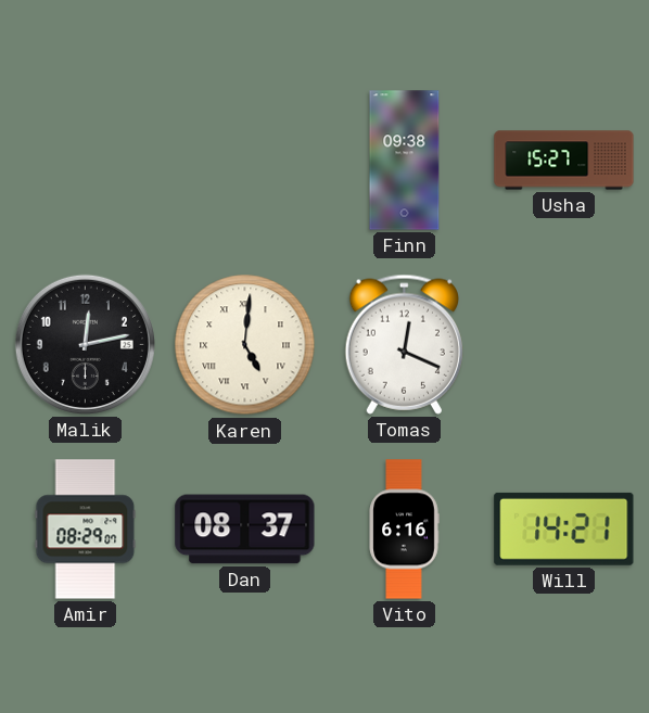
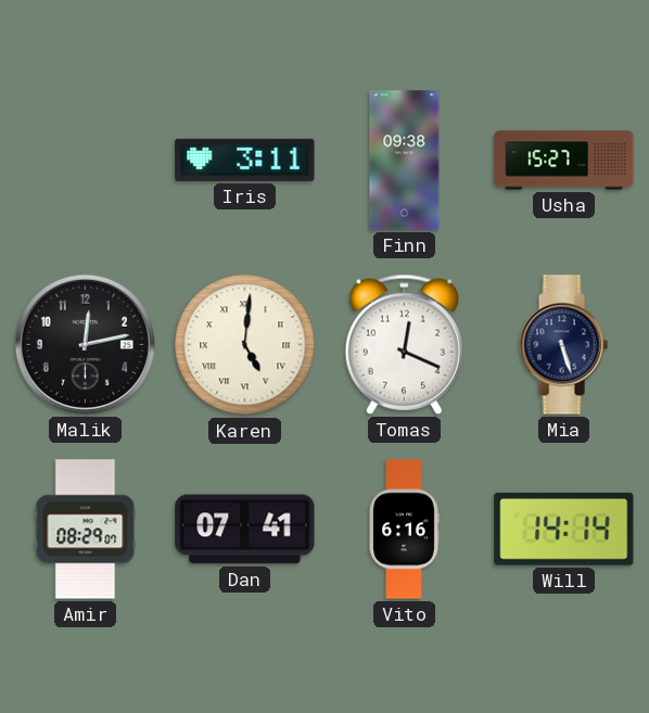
Iris: none -> 3:11 (245, 160)
Mia: none -> 5:27 (563, 345)
Dan: 08:37 -> 07:41 (245, 530)
Will: 14:21 -> 14:14 (564, 529)
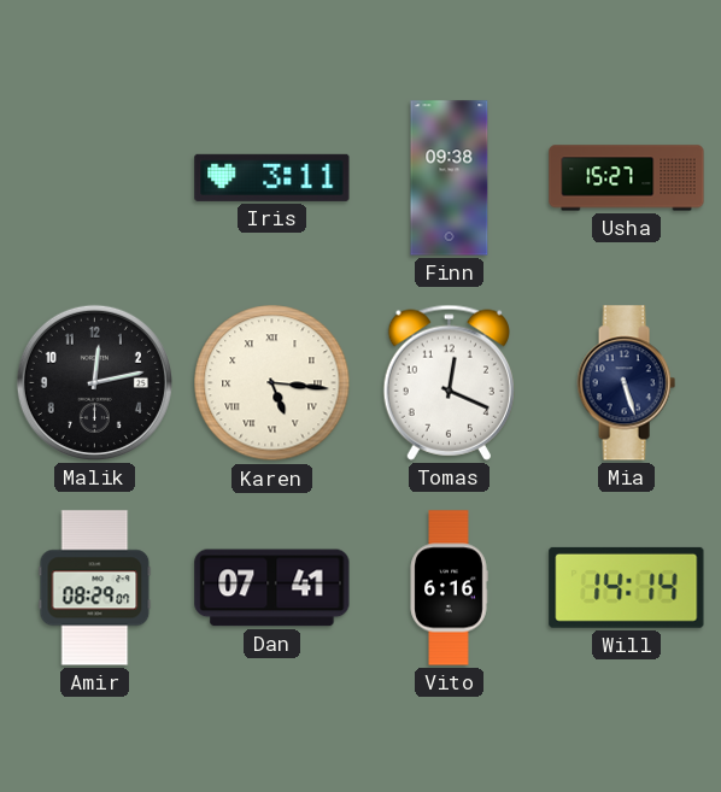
Karen: 5:01 -> 5:16 (272, 383)
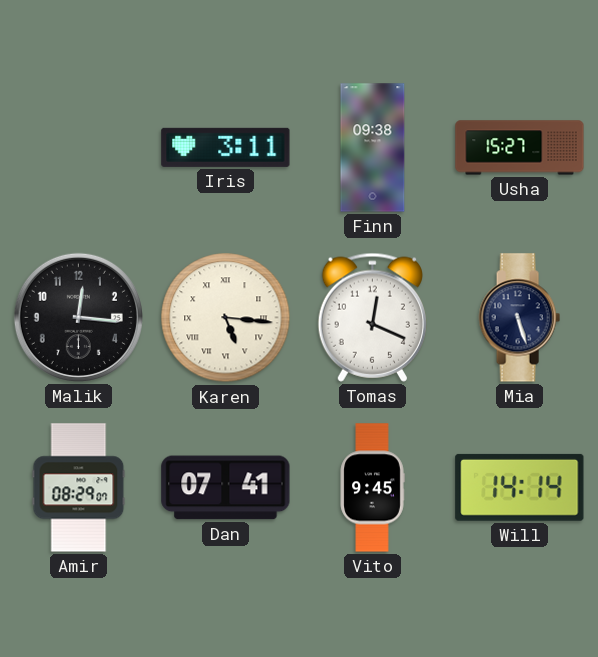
Malik: 12:13 -> 12:16 (78, 317)
Vito: 6:16 -> 9:45 (372, 488)
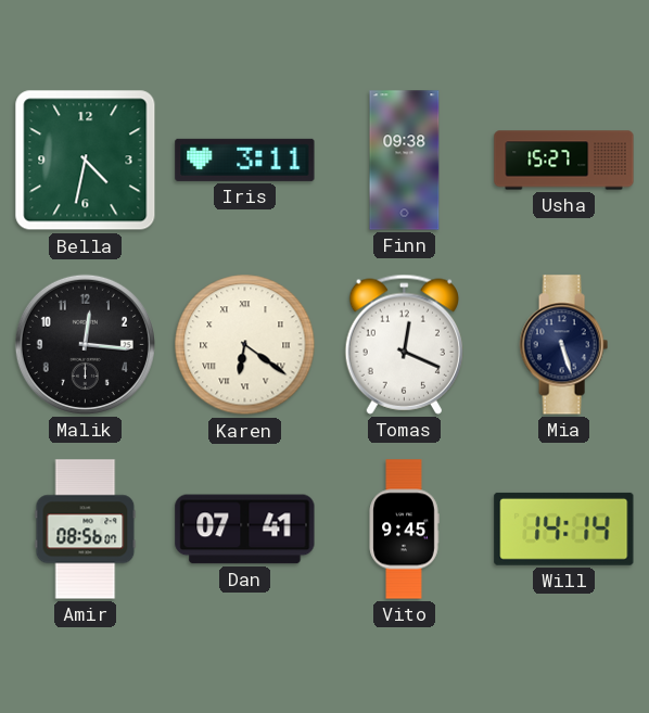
Bella: none -> 4:32 (86, 161)
Karen: 5:16 -> 6:21 (245, 345)
Amir: 08:29 -> 08:56 (86, 530)
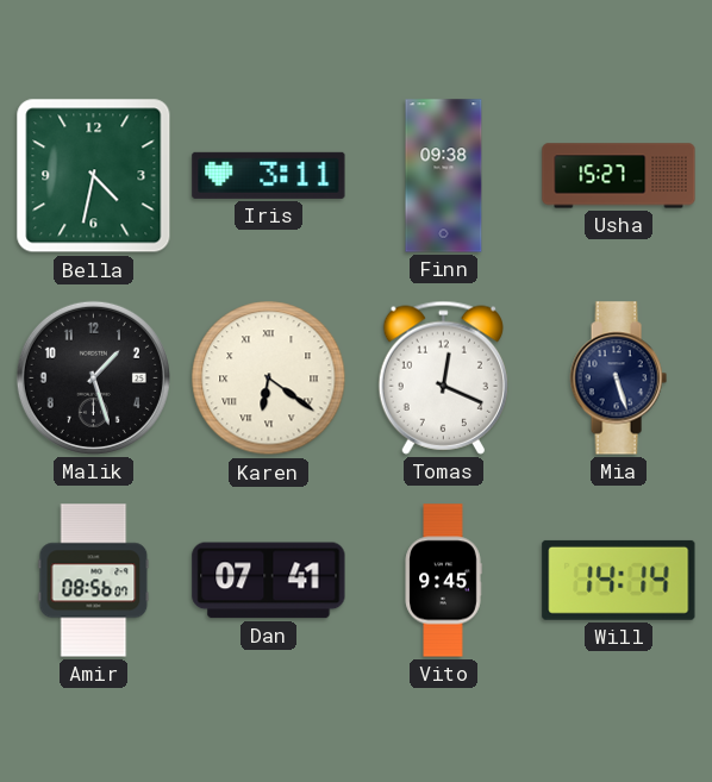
Malik: 12:16 -> 1:27 (93, 377)
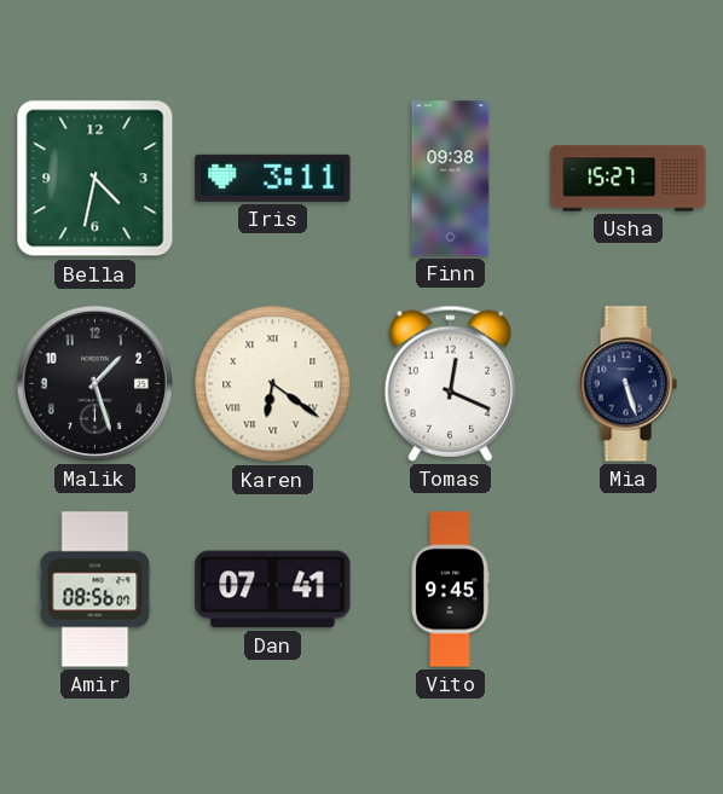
Will: 14:14 -> none (619, 580)
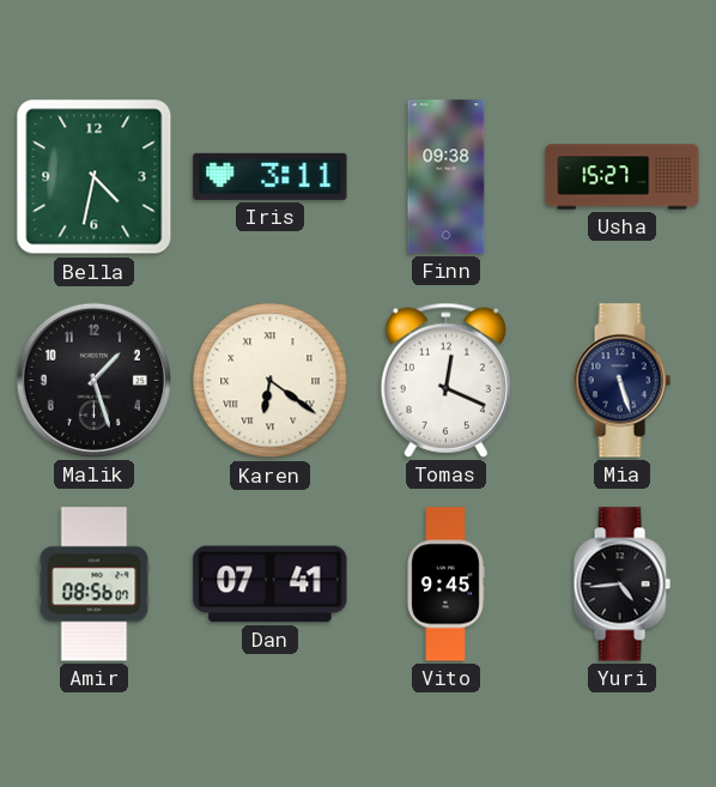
Yuri: none -> 4:44 (621, 585)
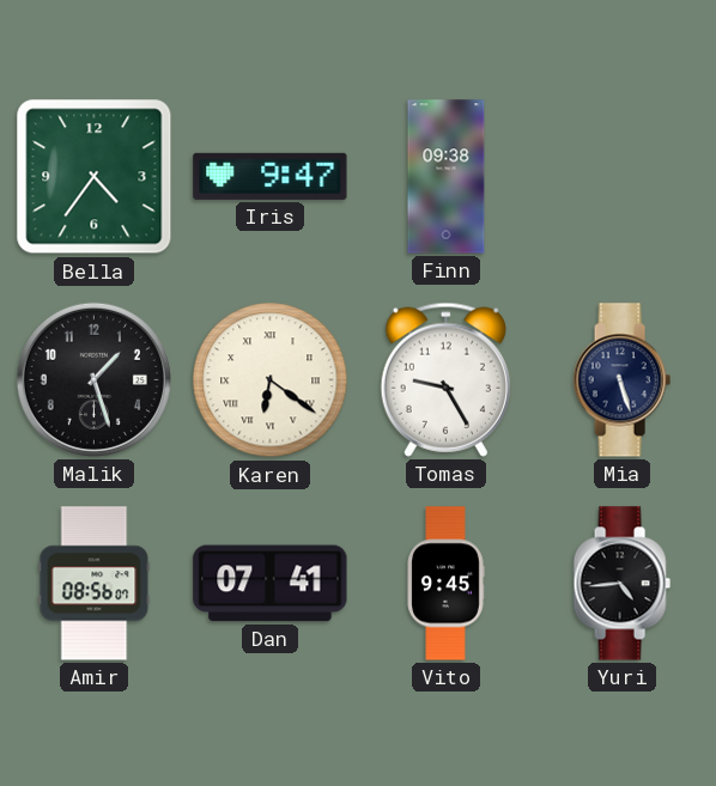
Bella: 4:32 -> 4:36 (95, 177)
Iris: 3:11 -> 9:47 (271, 176)
Usha: 15:27 -> none (623, 177)
Tomas: 12:19 -> 9:25 (445, 379)
